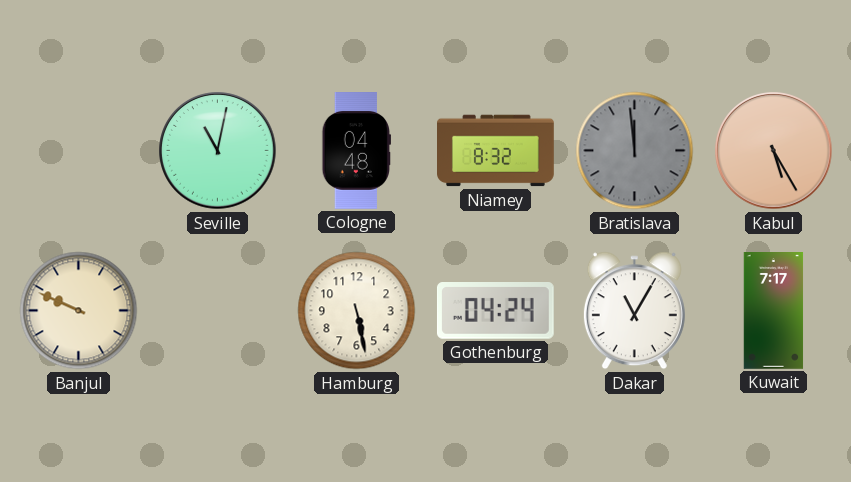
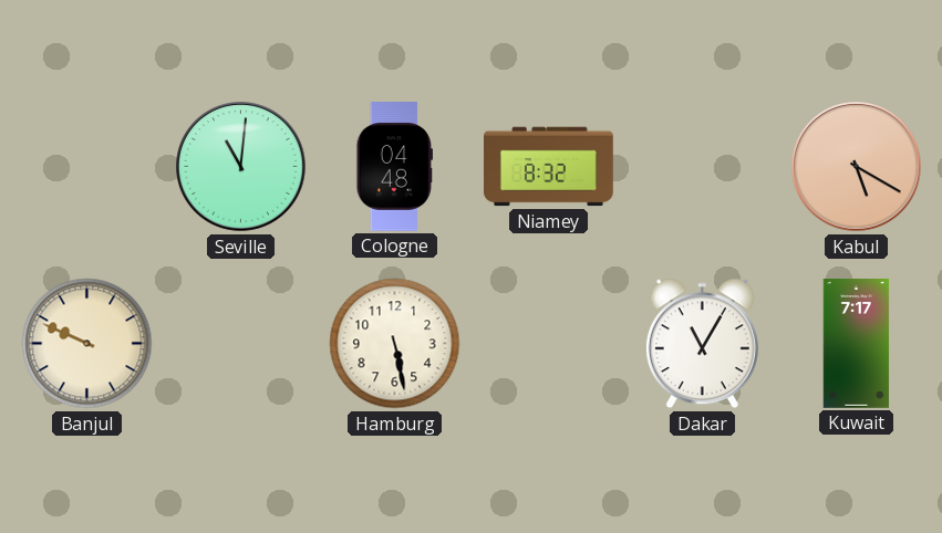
Seville: 11:02 -> 11:01 (241, 167)
Bratislava: 11:59 -> none (635, 151)
Kabul: 5:25 -> 5:20 (857, 167)
Gothenburg: 04:24 -> none (495, 311)
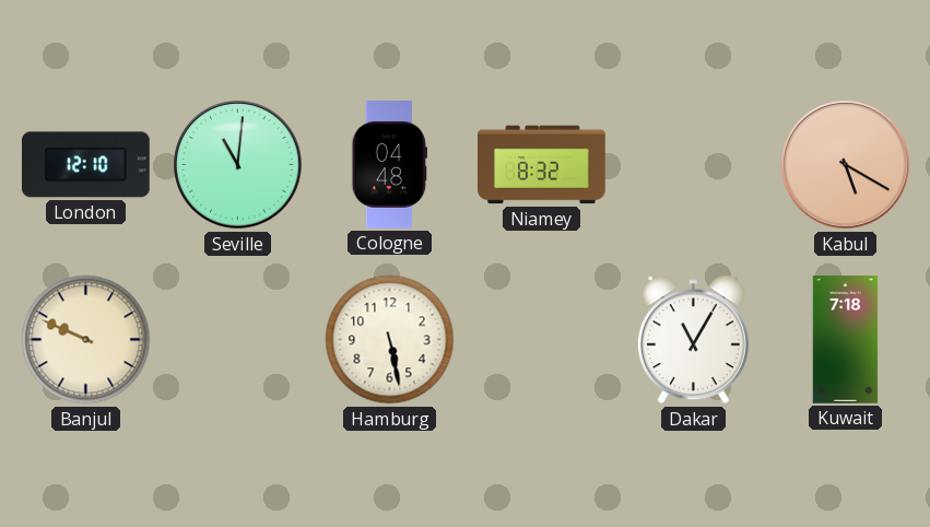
London: none -> 12:10 (85, 165)
Kuwait: 7:17 -> 7:18 (846, 340)
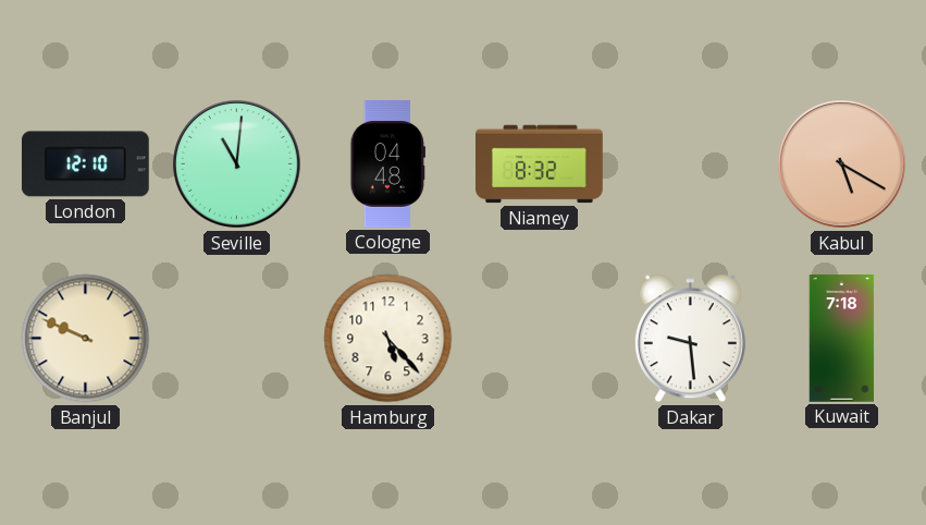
Hamburg: 5:28 -> 5:23 (388, 339)
Dakar: 11:05 -> 9:29 (690, 339)
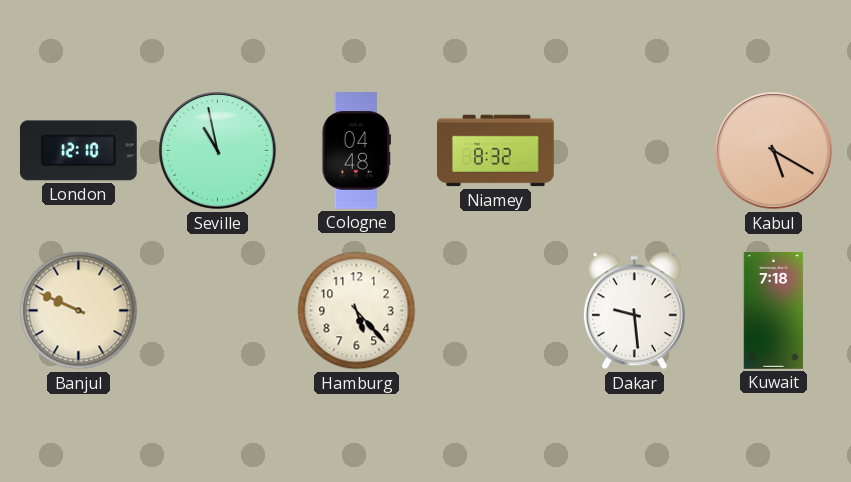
Seville: 11:01 -> 10:58 (218, 151)
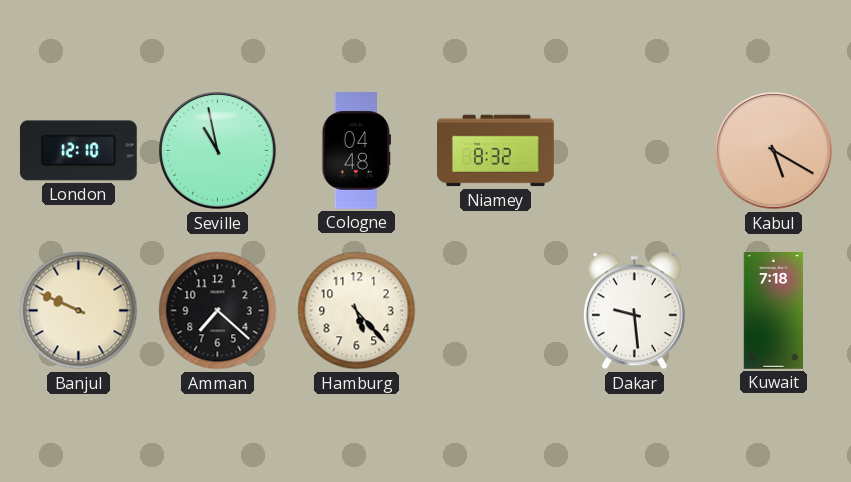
Amman: none -> 7:22 (218, 311)
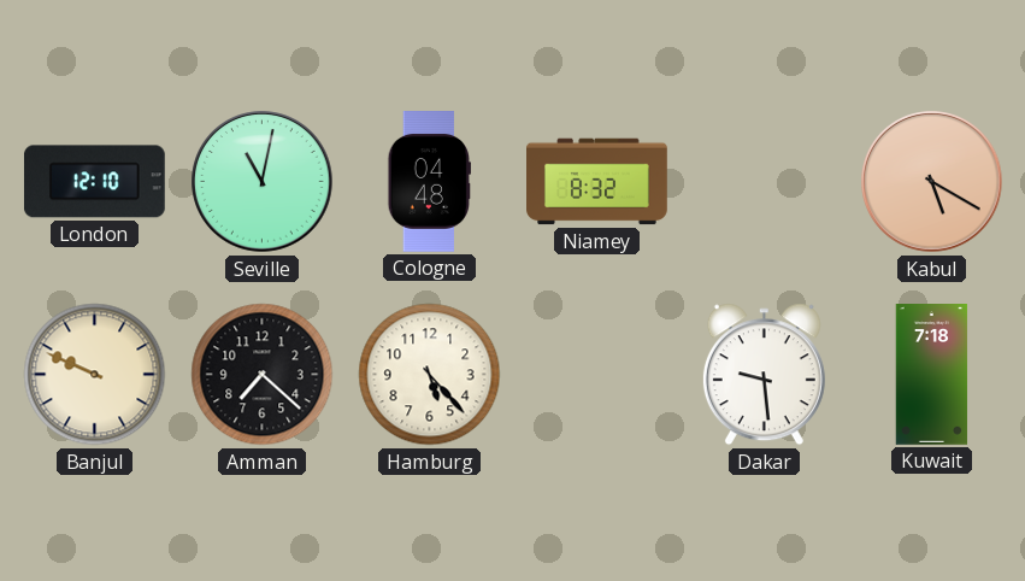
Seville: 10:58 -> 11:02 (263, 182)
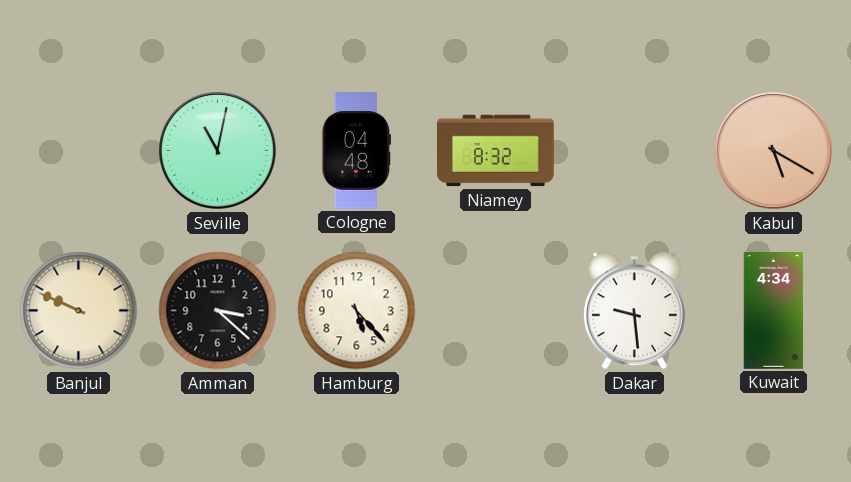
London: 12:10 -> none (94, 182)
Amman: 7:22 -> 3:22 (218, 311)
Kuwait: 7:18 -> 4:34 (774, 311)
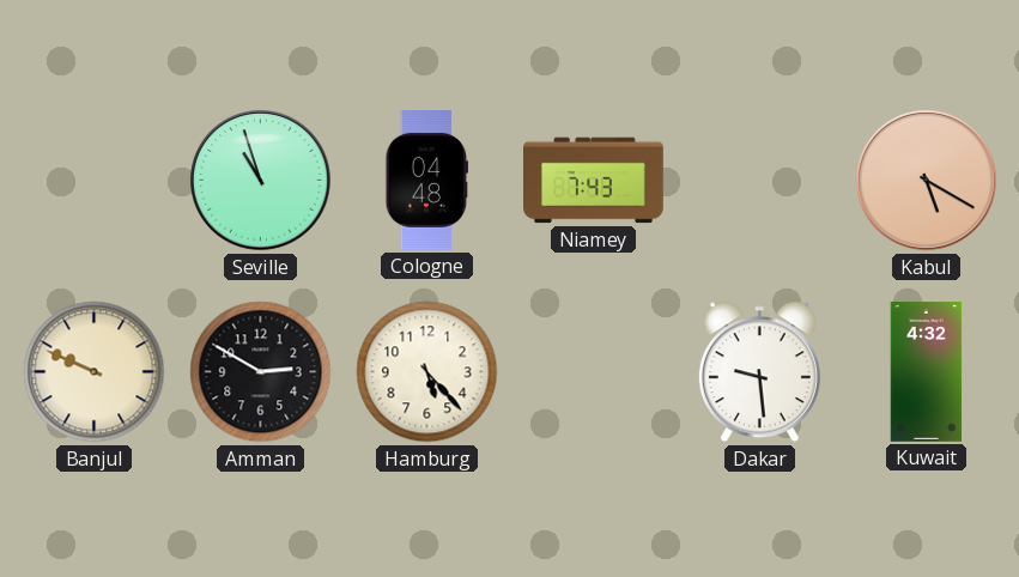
Seville: 11:02 -> 10:57 (261, 181)
Niamey: 8:32 -> 7:43 (594, 181)
Amman: 3:22 -> 2:50 (261, 372)
Kuwait: 4:34 -> 4:32 (927, 372)
